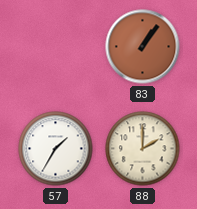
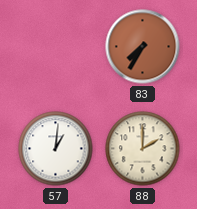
83: 1:06 -> 7:35 (143, 47)
57: 1:35 -> 1:01 (56, 149)
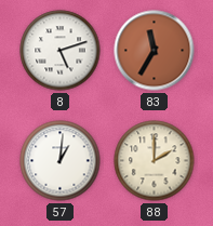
8: none -> 5:12 (61, 51)
83: 7:35 -> 11:35 (155, 51)
